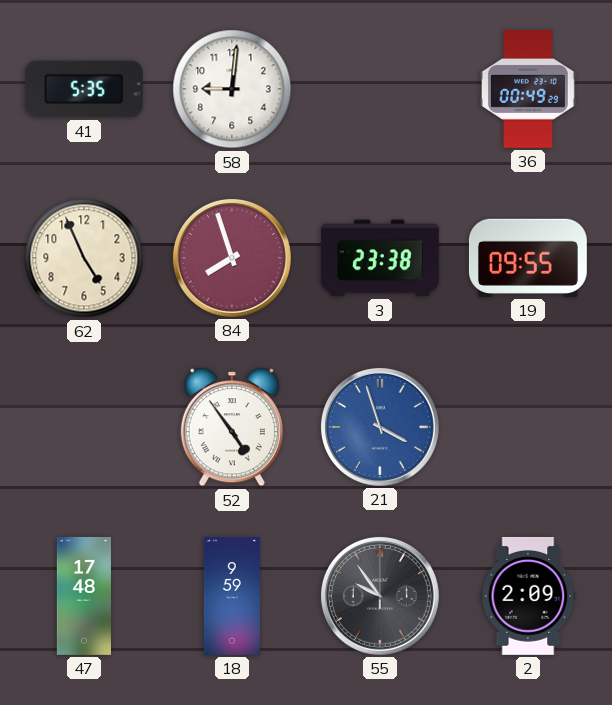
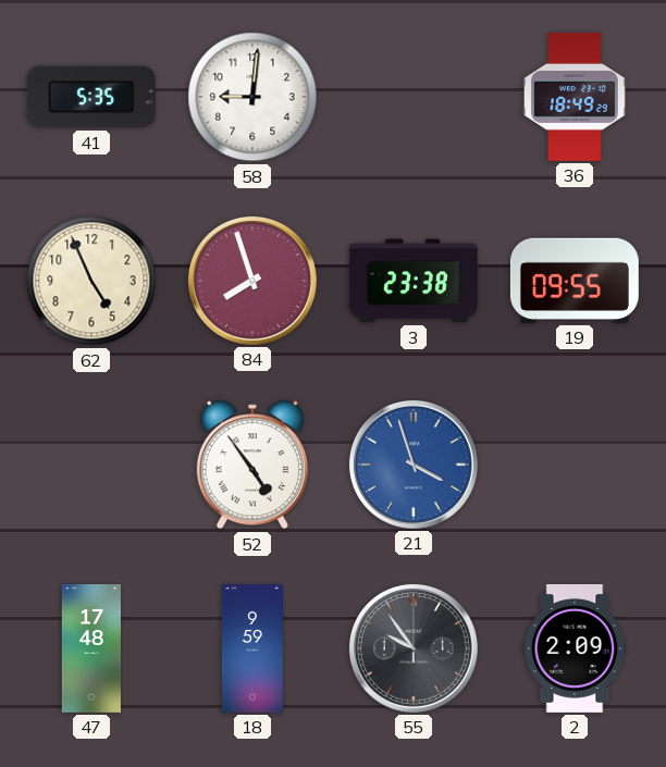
36: 00:49 -> 18:49 (575, 97)
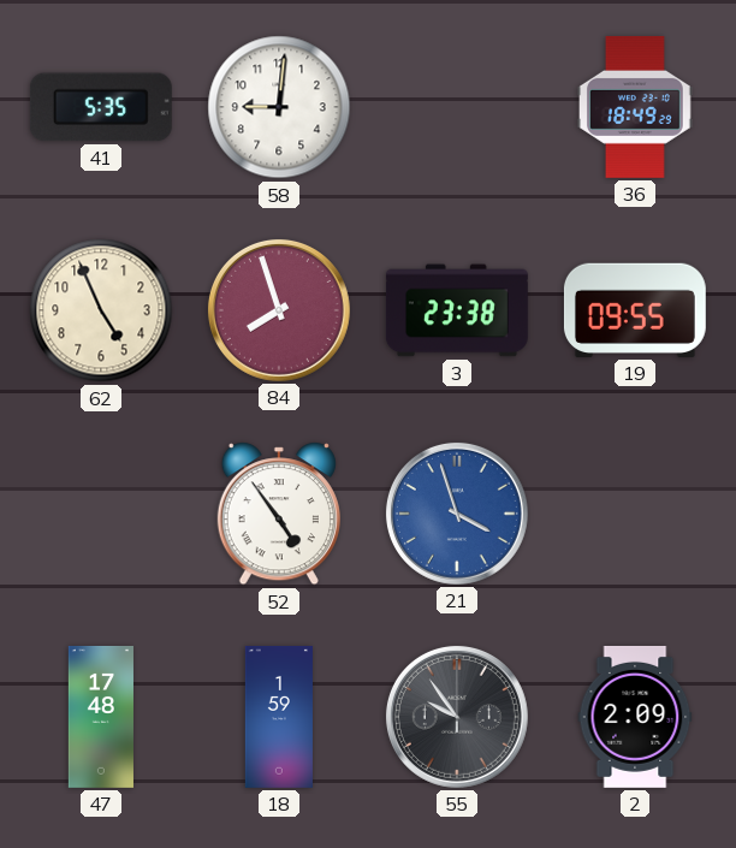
18: 9:59 -> 1:59 (279, 717)
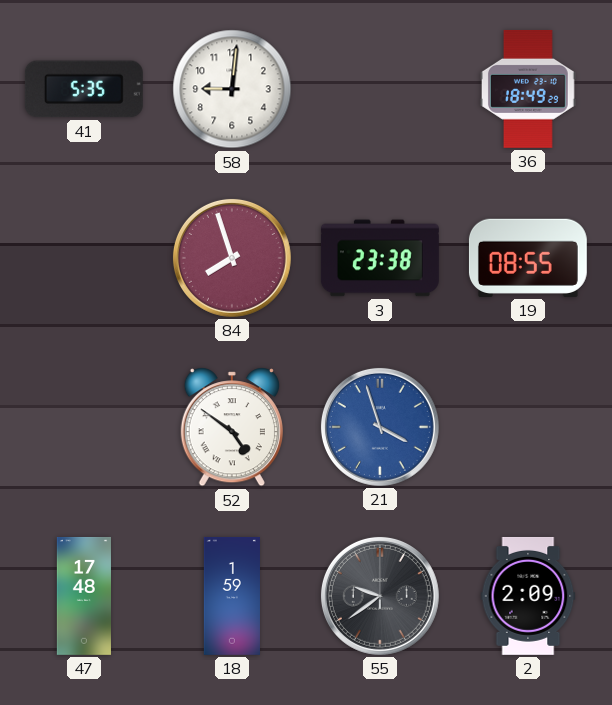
62: 4:56 -> none (101, 310)
19: 09:55 -> 08:55 (528, 258)
52: 4:54 -> 4:51 (232, 427)
55: 9:54 -> 9:39 (380, 596)
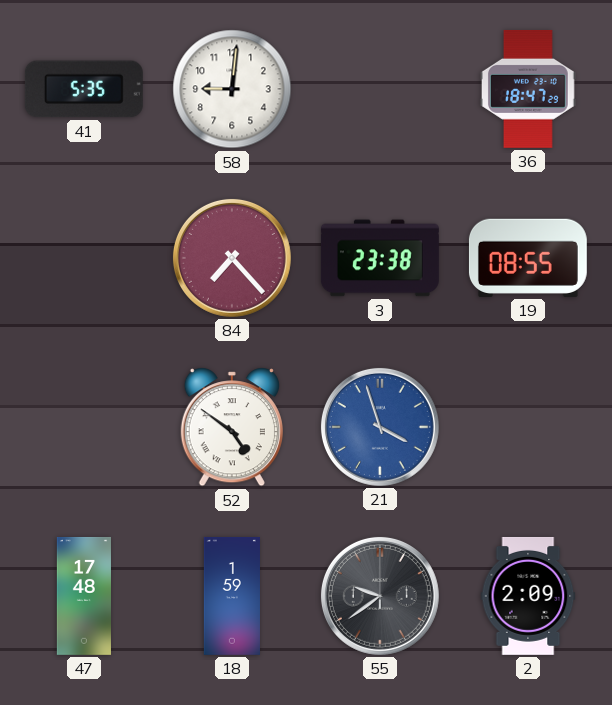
36: 18:49 -> 18:47 (528, 89)
84: 7:57 -> 7:23 (232, 258)
